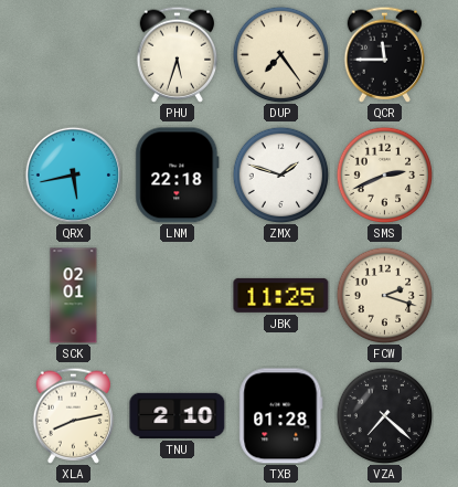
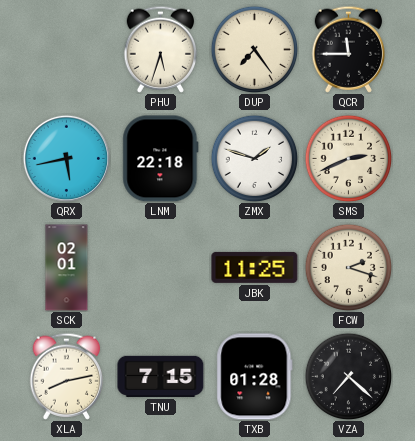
TNU: 2:10 -> 7:15 (161, 376)
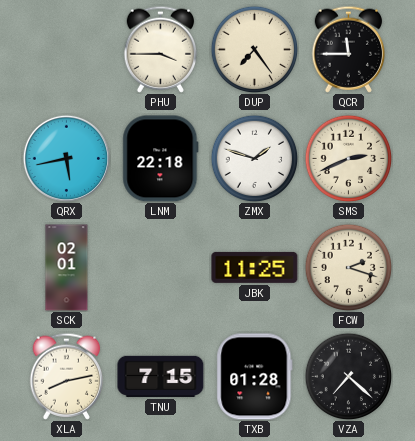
PHU: 5:33 -> 3:45 (161, 49)
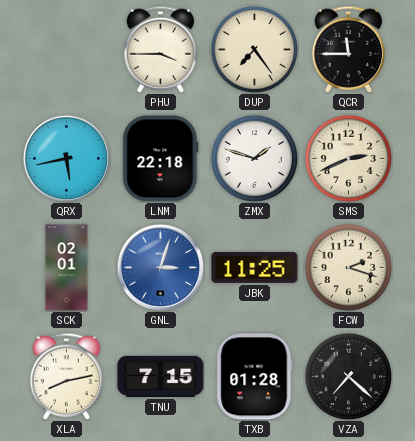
GNL: none -> 3:03 (160, 267)
